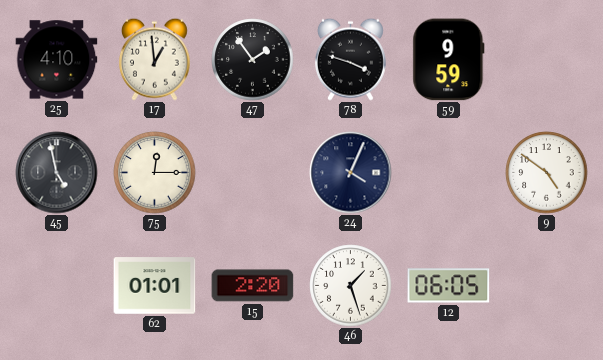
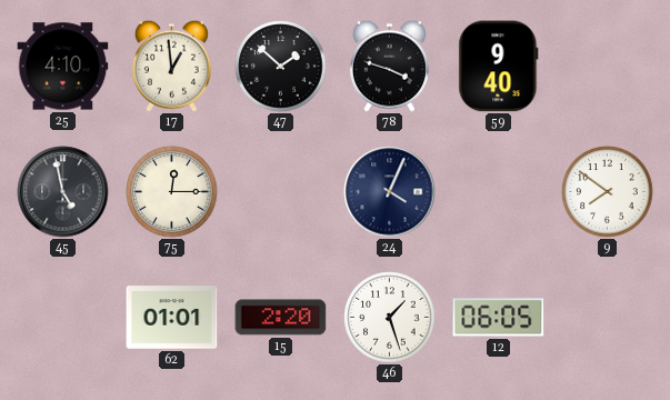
47: 1:54 -> 1:52 (281, 67)
59: 9:59 -> 9:40 (499, 67)
9: 4:51 -> 7:51 (608, 192)
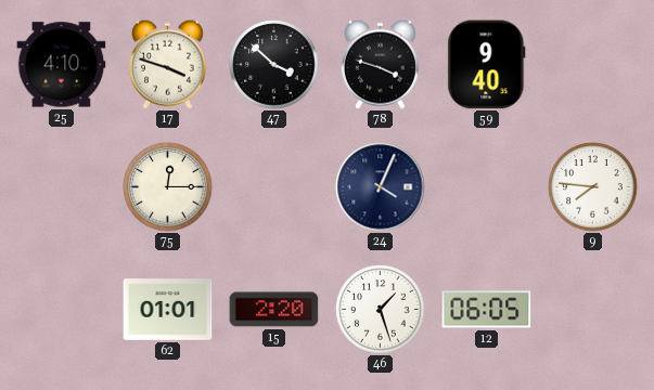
17: 12:59 -> 3:48 (167, 64)
47: 1:52 -> 3:52 (274, 65)
45: 4:58 -> none (63, 192)
9: 7:51 -> 7:46 (593, 187)
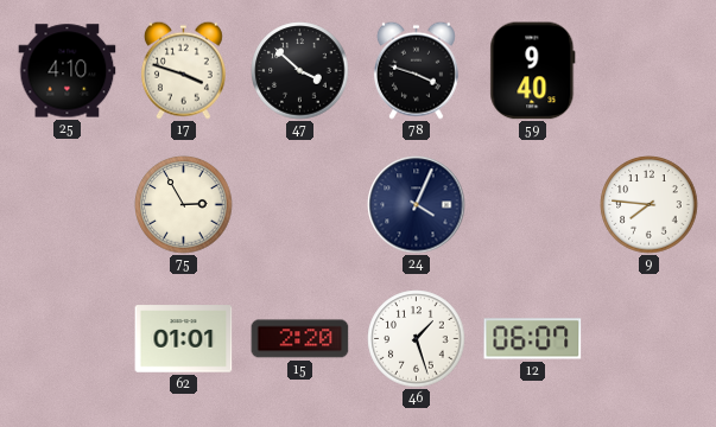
75: 12:15 -> 2:55 (184, 205)
12: 06:05 -> 06:07 (533, 339)
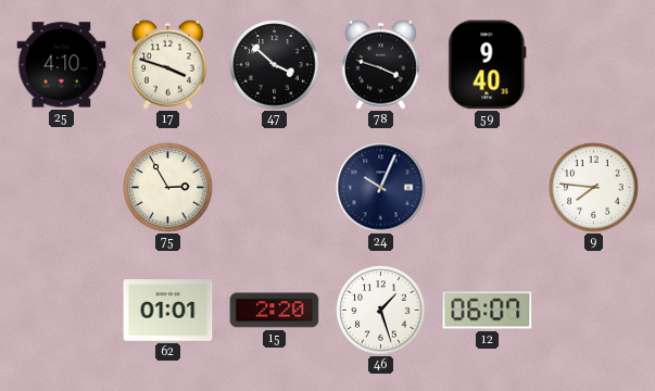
24: 4:04 -> 10:04 (381, 188)
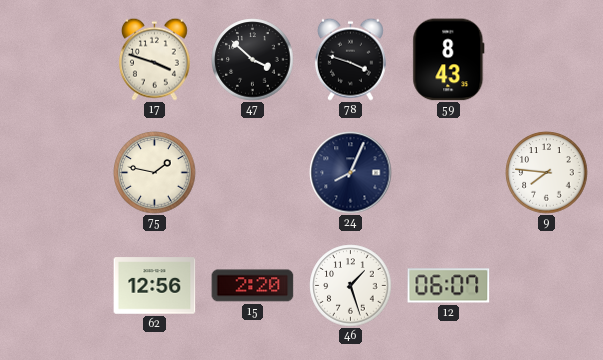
25: 4:10 -> none (62, 65)
59: 9:40 -> 8:43 (449, 60)
75: 2:55 -> 1:47 (155, 173)
24: 10:04 -> 8:04 (351, 173)
62: 01:01 -> 12:56 (155, 286)
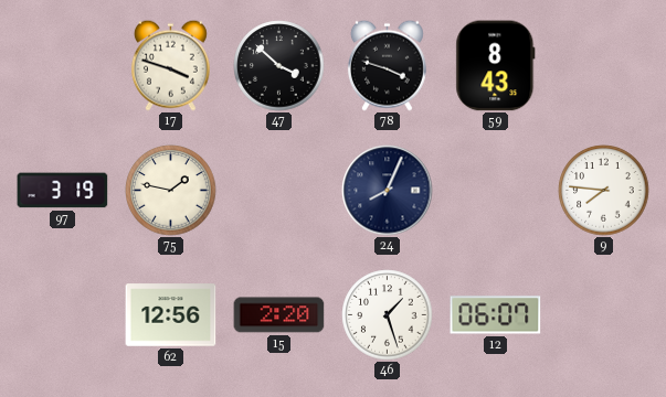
97: none -> 3:19 (63, 191)
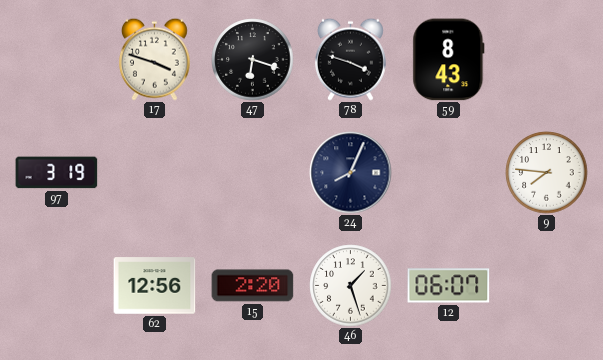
47: 3:52 -> 6:18 (253, 60)
75: 1:47 -> none (171, 191)
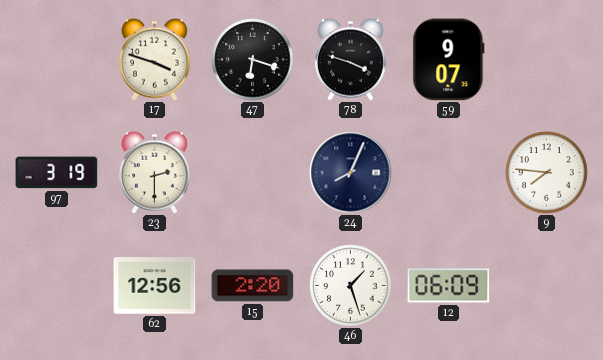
59: 8:43 -> 9:07 (449, 60)
23: none -> 2:30 (154, 172)
12: 06:07 -> 06:09 (449, 286)
